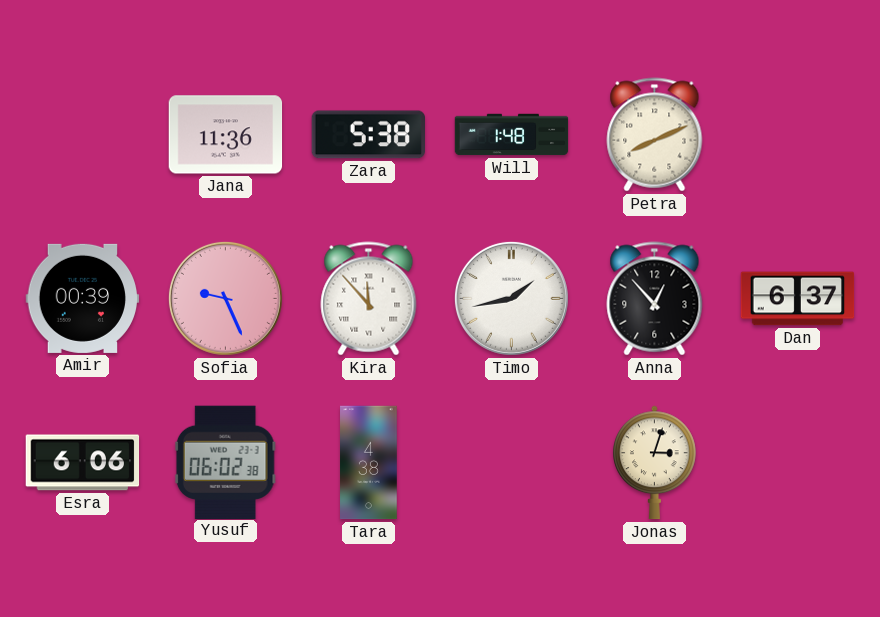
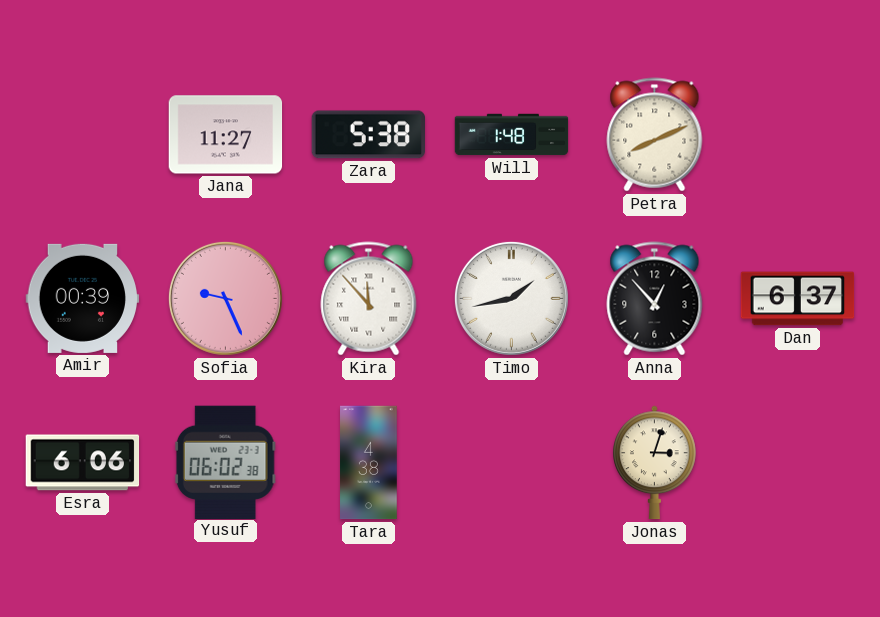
Jana: 11:36 -> 11:27 (226, 135)
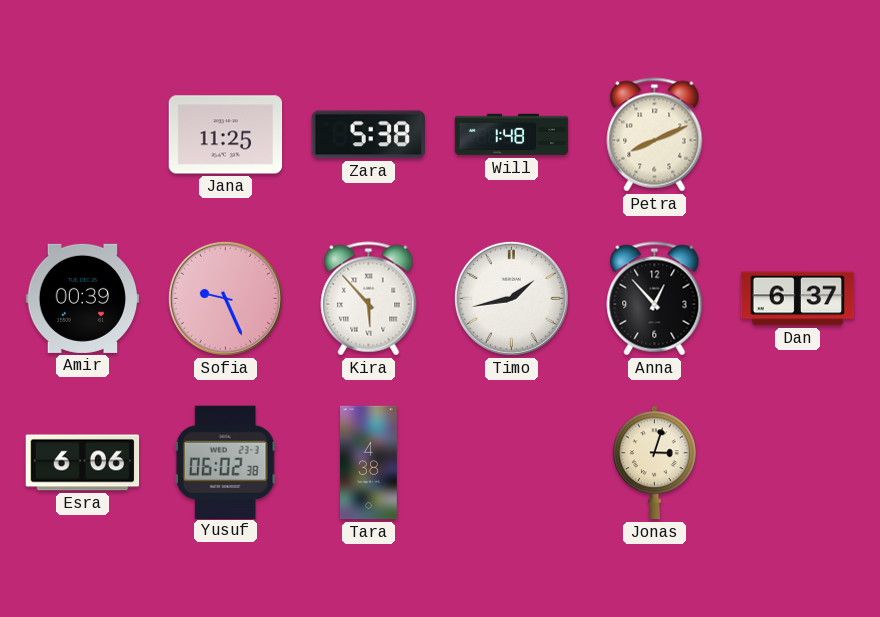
Jana: 11:27 -> 11:25 (226, 135)
Kira: 11:53 -> 5:53 (369, 299)
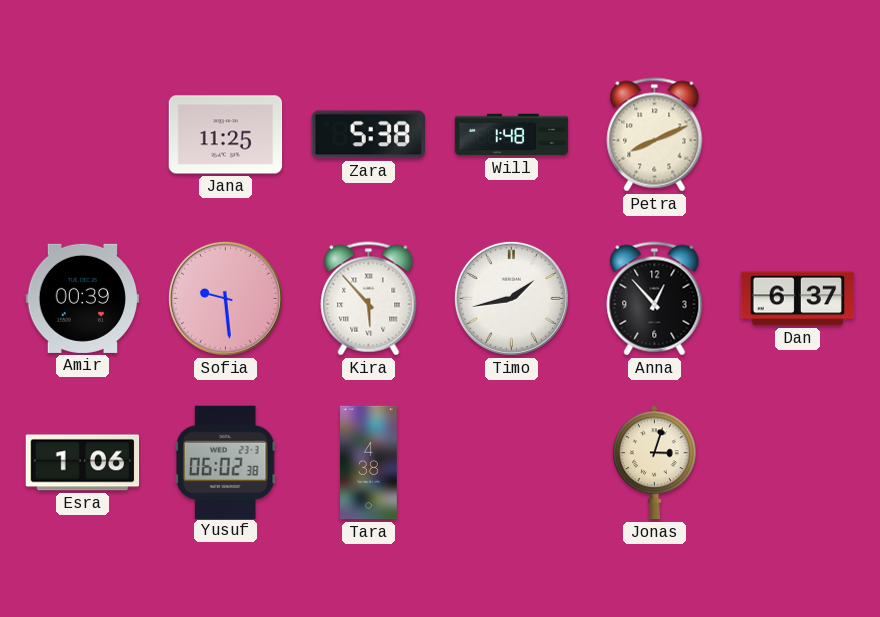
Sofia: 9:26 -> 9:29 (225, 298)
Esra: 6:06 -> 1:06 (83, 463)
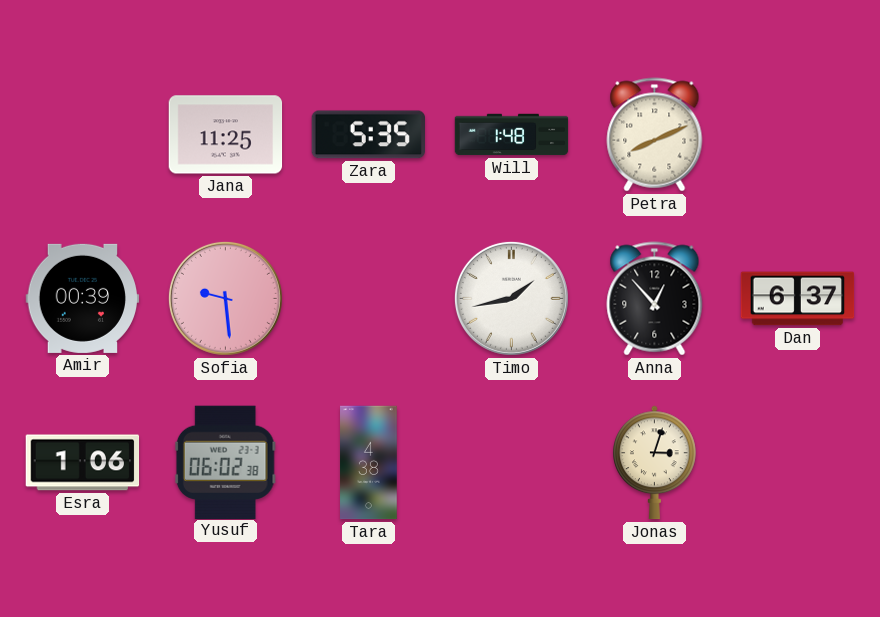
Zara: 5:38 -> 5:35 (368, 135)
Kira: 5:53 -> none (369, 299)
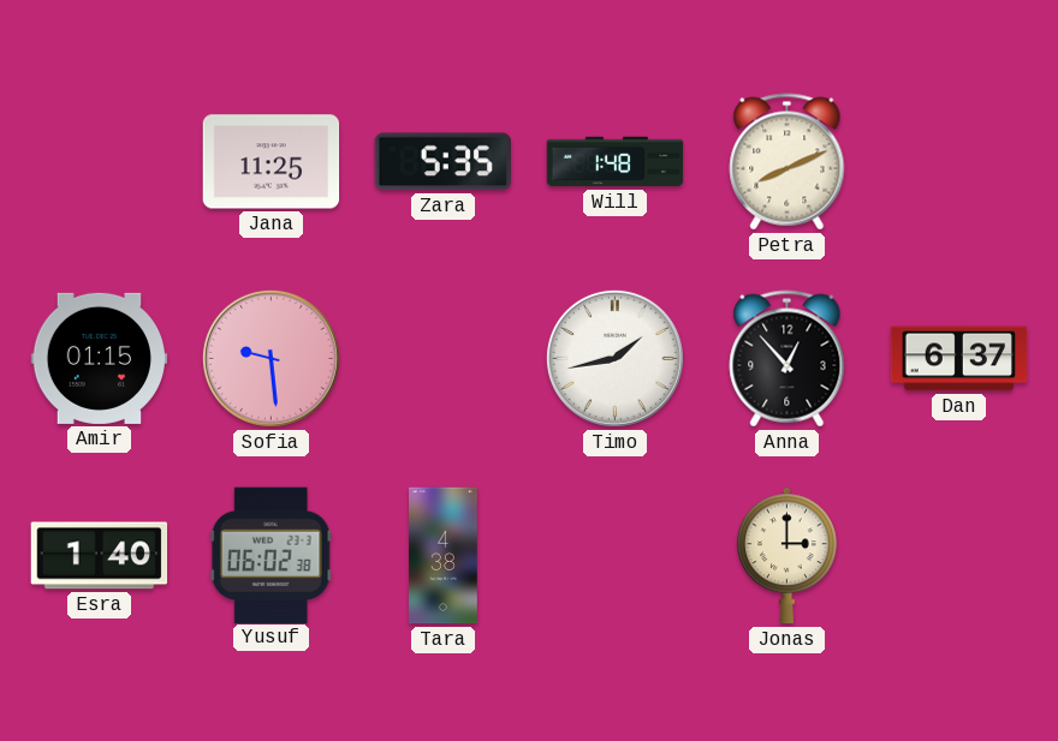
Amir: 00:39 -> 01:15 (100, 358)
Esra: 1:06 -> 1:40 (100, 556)
Jonas: 3:03 -> 3:00 (787, 556)
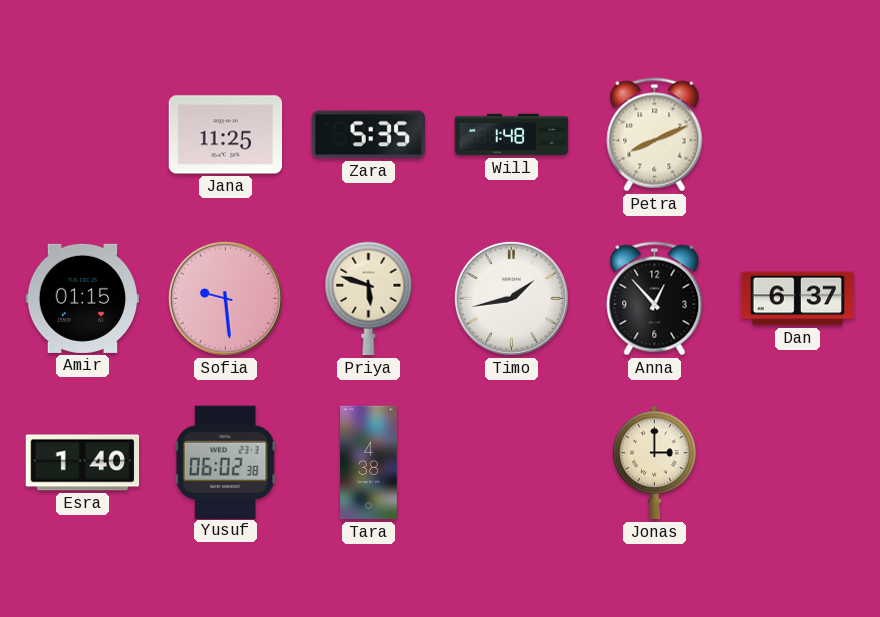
Priya: none -> 5:48 (369, 299)
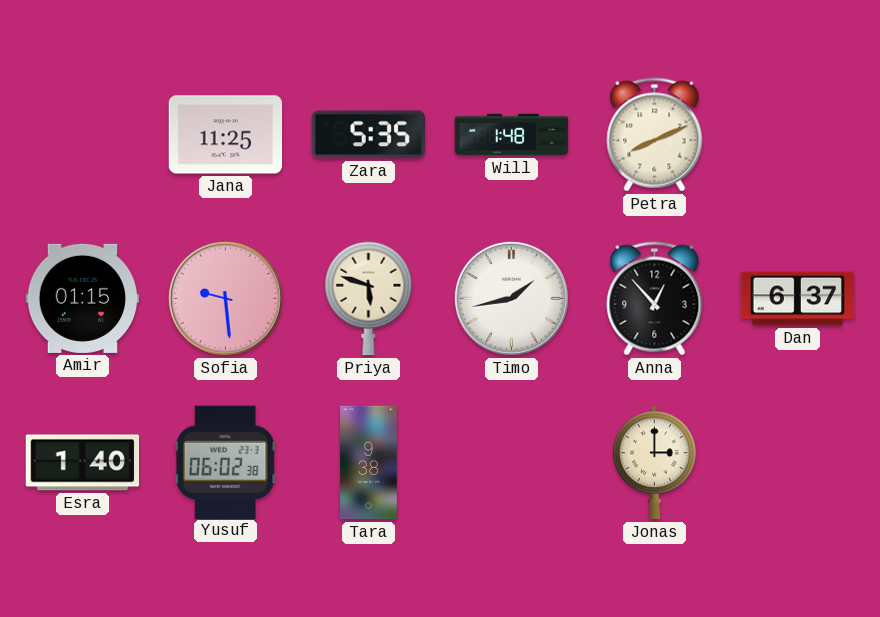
Tara: 4:38 -> 9:38 (369, 463)
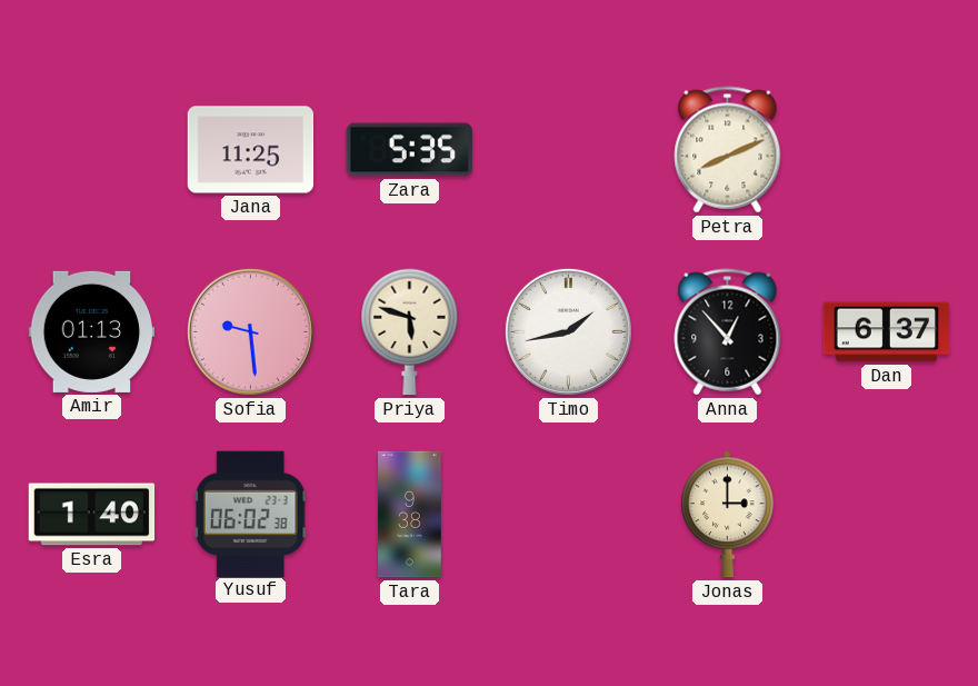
Will: 1:48 -> none (512, 135)
Amir: 01:15 -> 01:13 (92, 331)
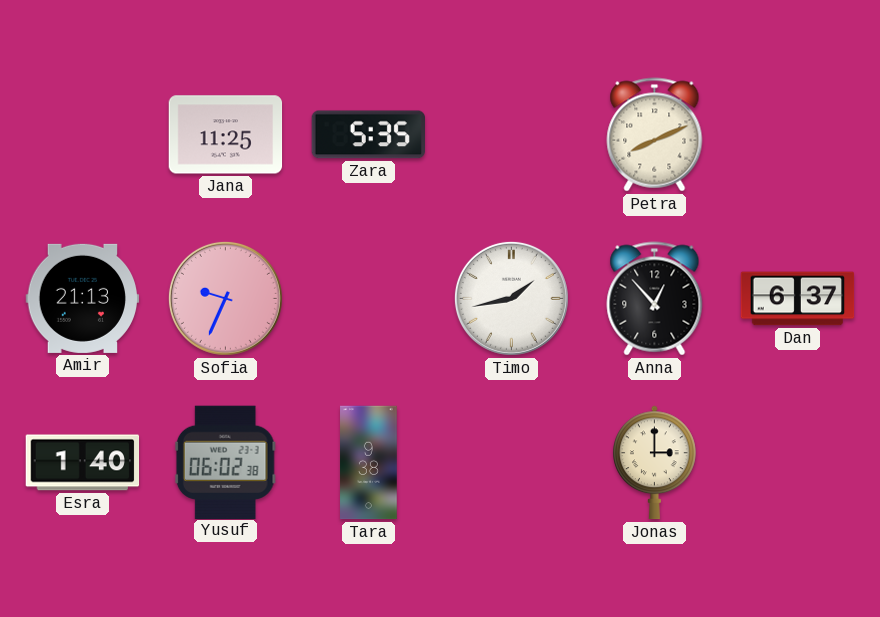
Amir: 01:13 -> 21:13 (83, 298)
Sofia: 9:29 -> 9:34 (225, 298)
Priya: 5:48 -> none (410, 332)
